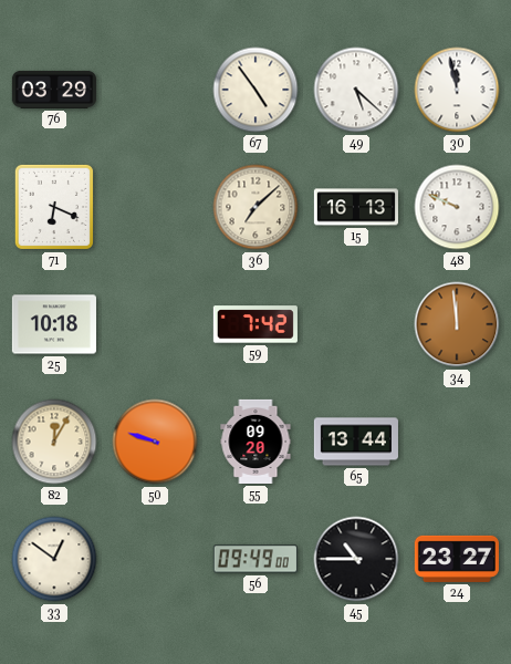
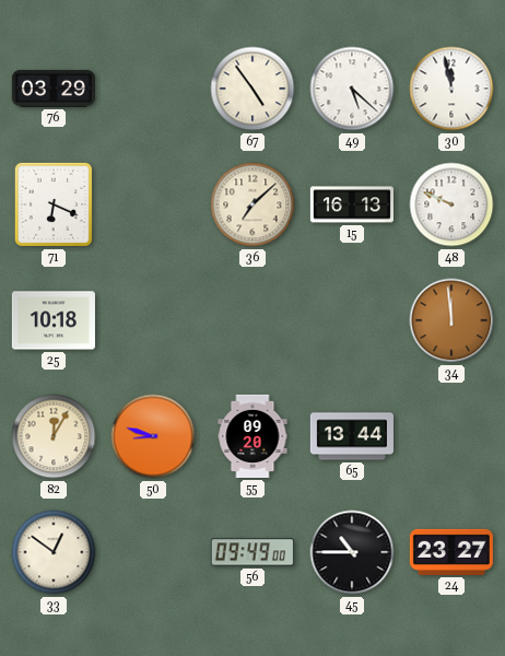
59: 7:42 -> none (255, 324)
50: 9:48 -> 8:48 (153, 436)
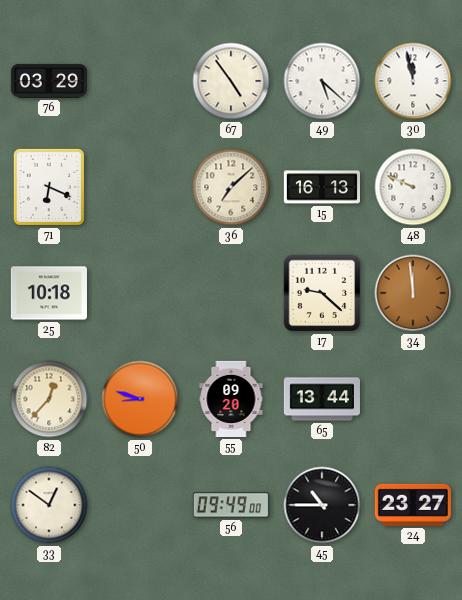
17: none -> 9:22 (322, 293)
82: 12:05 -> 12:37 (49, 399)
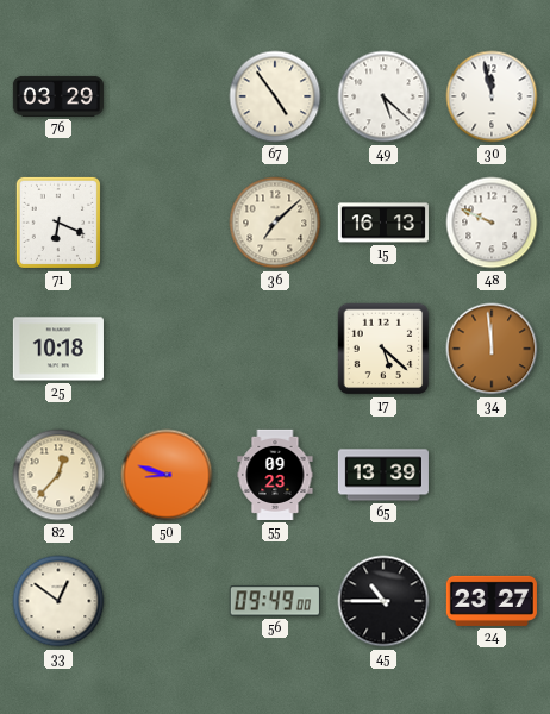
17: 9:22 -> 5:22 (383, 349)
55: 09:20 -> 09:23 (275, 475)
65: 13:44 -> 13:39 (383, 475)
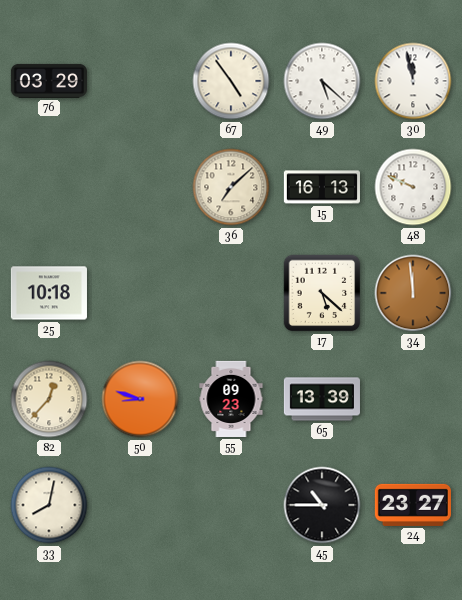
71: 6:19 -> none (58, 223)
33: 12:51 -> 8:02 (49, 505)
56: 09:49 -> none (275, 601)
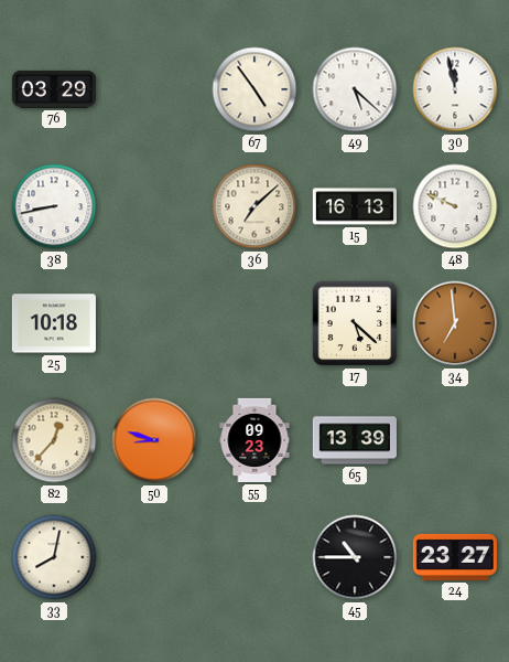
38: none -> 8:43 (54, 206)
34: 11:59 -> 6:59 (455, 323)
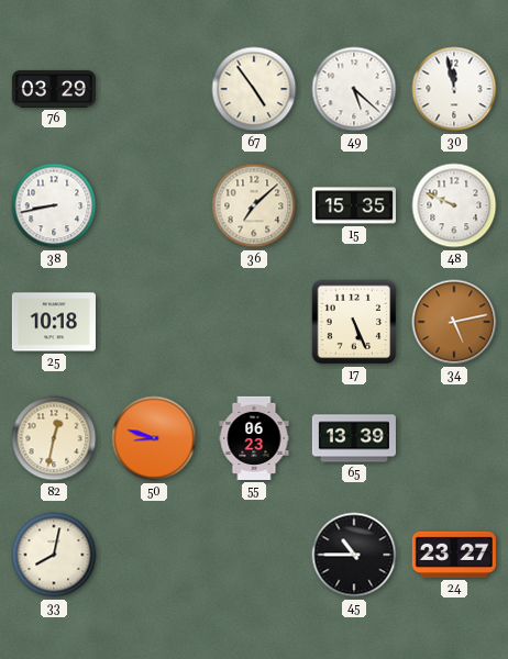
15: 16:13 -> 15:35 (354, 205)
17: 5:22 -> 5:26 (354, 322)
34: 6:59 -> 5:13 (454, 322)
82: 12:37 -> 12:32 (54, 438)
55: 09:23 -> 06:23 (254, 438)
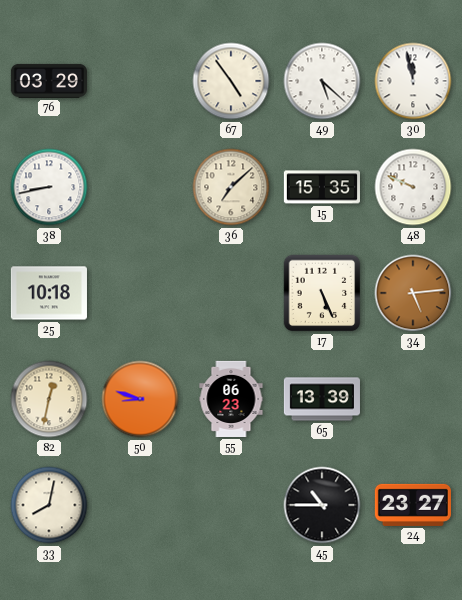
34: 5:13 -> 5:14 (413, 293)
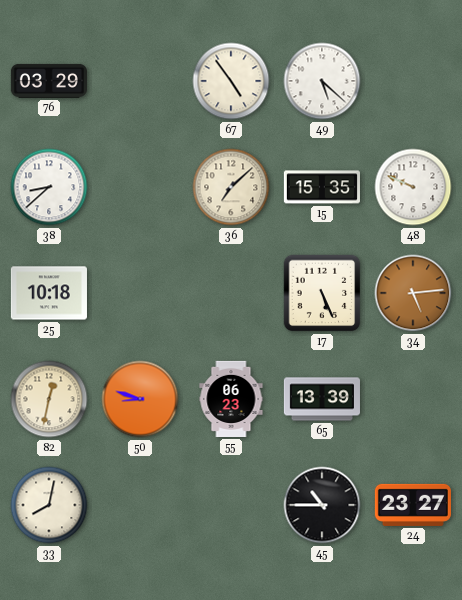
30: 11:58 -> none (413, 81)
38: 8:43 -> 8:38 (49, 187)
